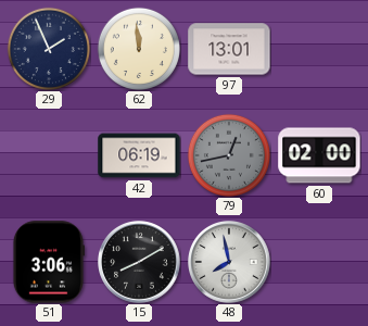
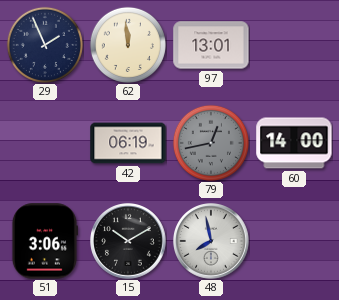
60: 02:00 -> 14:00 (294, 143)
15: 8:10 -> 10:10 (129, 242)
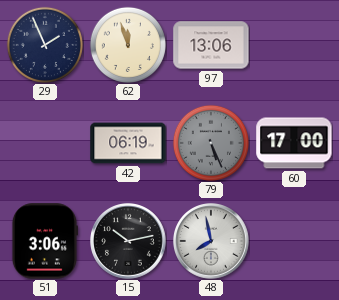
62: 11:59 -> 11:57 (128, 45)
97: 13:01 -> 13:06 (211, 45)
79: 12:43 -> 5:26 (211, 143)
60: 14:00 -> 17:00 (294, 143)
15: 10:10 -> 10:13 (129, 242)
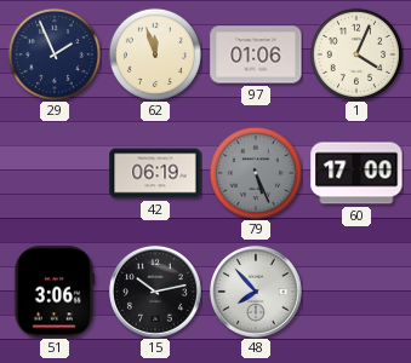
97: 13:06 -> 01:06 (256, 54)
1: none -> 4:04 (356, 54)
48: 7:58 -> 7:53 (257, 293)
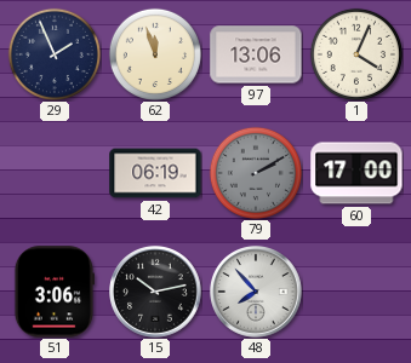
97: 01:06 -> 13:06 (256, 54)
79: 5:26 -> 2:10 (256, 173)
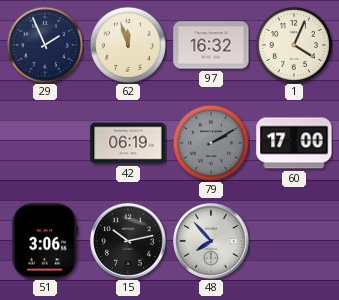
97: 13:06 -> 16:32 (211, 45)
